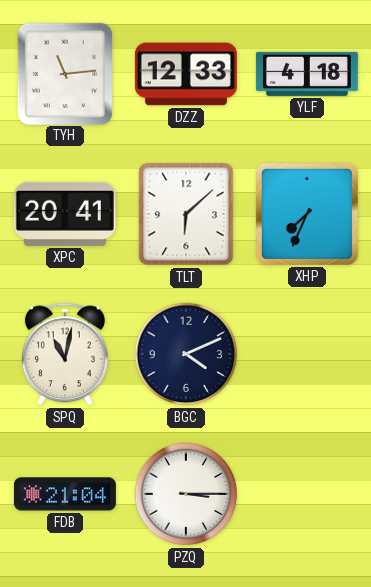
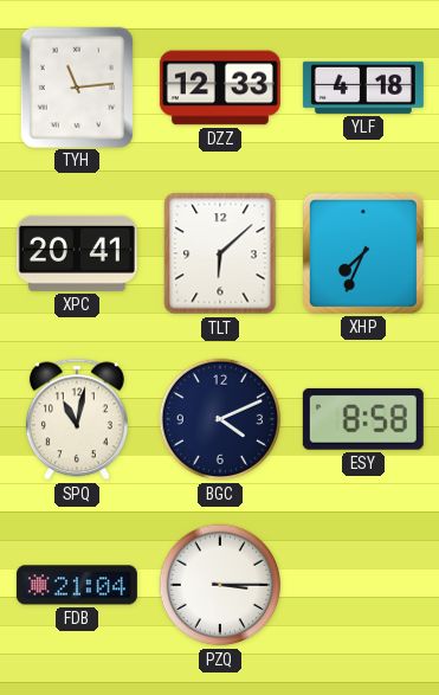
ESY: none -> 8:58 (363, 419)
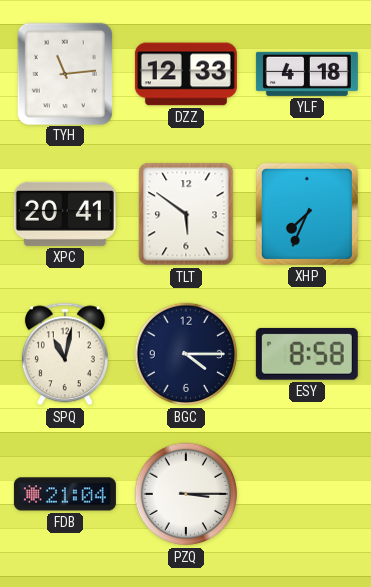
TLT: 6:08 -> 5:51 (186, 214)
BGC: 4:11 -> 4:15 (186, 354)
